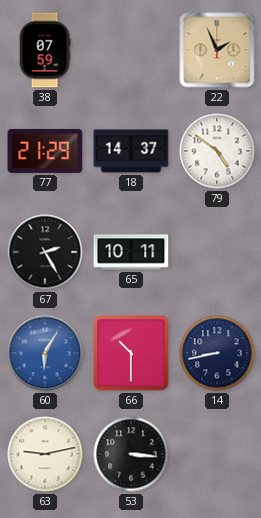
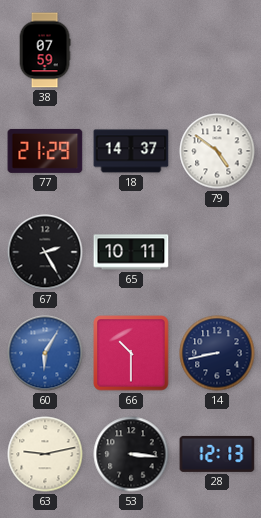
22: 1:56 -> none (217, 50)
28: none -> 12:13 (217, 454)
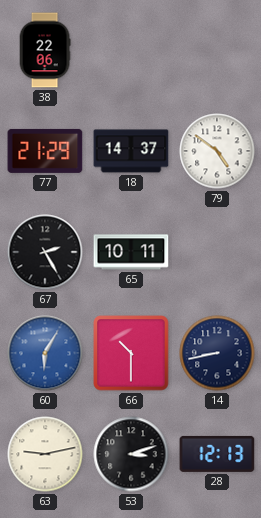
38: 07:59 -> 22:06 (45, 50)
53: 3:16 -> 3:12 (131, 454)
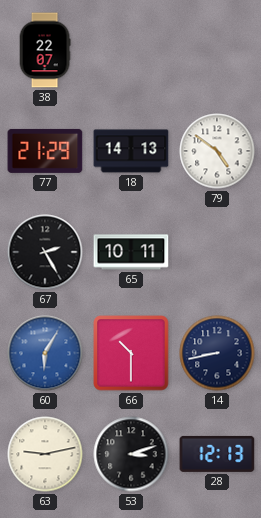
38: 22:06 -> 22:07 (45, 50)
18: 14:37 -> 14:13 (131, 151)
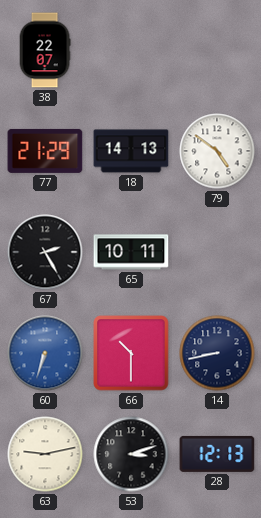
60: 6:05 -> 6:33 (45, 353)
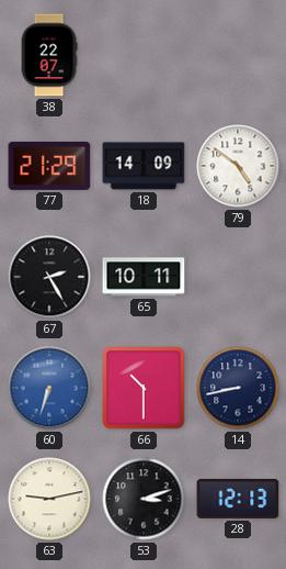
18: 14:13 -> 14:09 (144, 166)
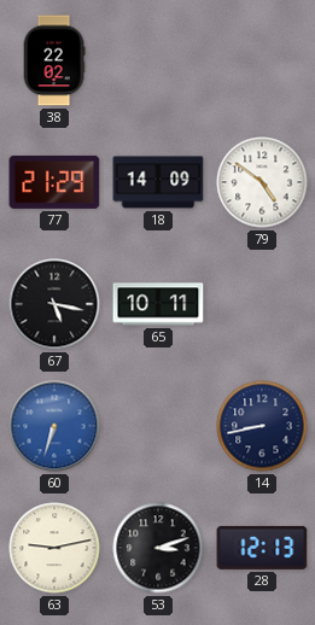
38: 22:07 -> 22:02 (54, 60)
67: 2:25 -> 5:17 (54, 304)
66: 10:30 -> none (144, 388)
